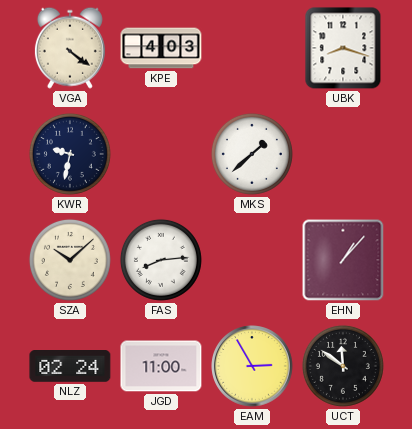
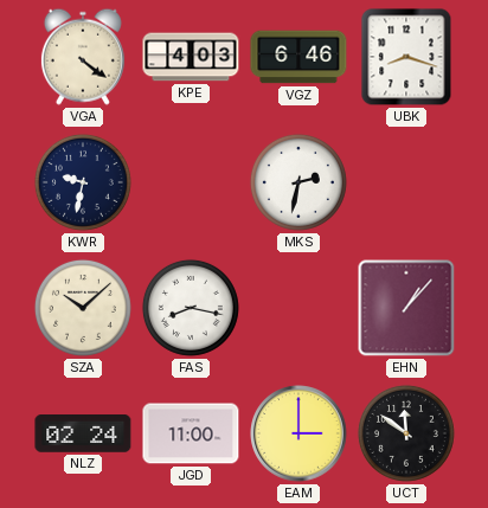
VGZ: none -> 6:46 (298, 57)
MKS: 1:38 -> 2:32 (298, 182)
FAS: 8:14 -> 8:17 (191, 308)
EAM: 2:55 -> 3:00 (298, 433)
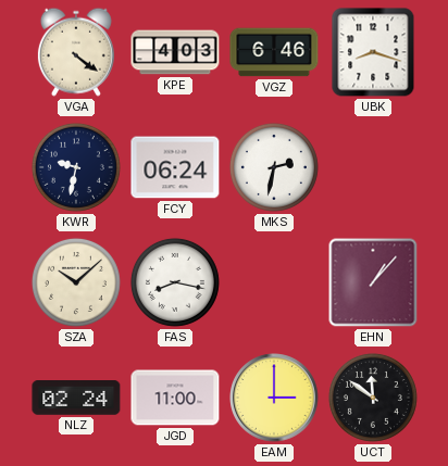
FCY: none -> 06:24 (175, 167)
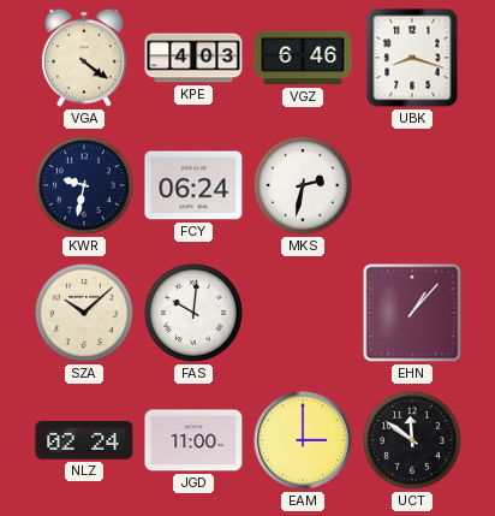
FAS: 8:17 -> 10:01 (193, 313)
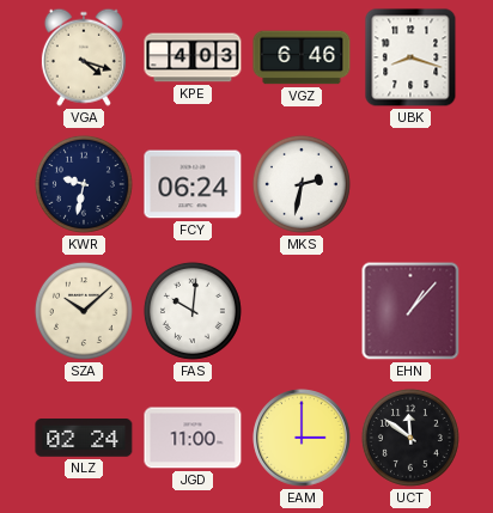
VGA: 4:21 -> 4:18 (84, 57)
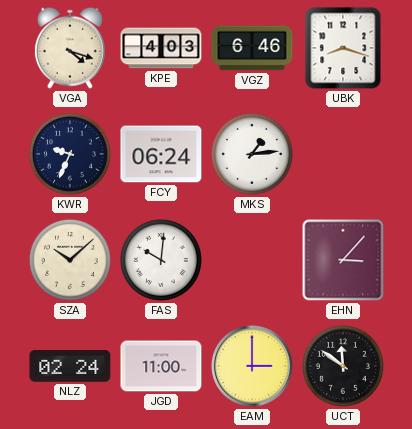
KWR: 9:32 -> 9:34 (70, 154)
MKS: 2:32 -> 1:14 (252, 154)
EHN: 1:07 -> 3:07 (343, 260)
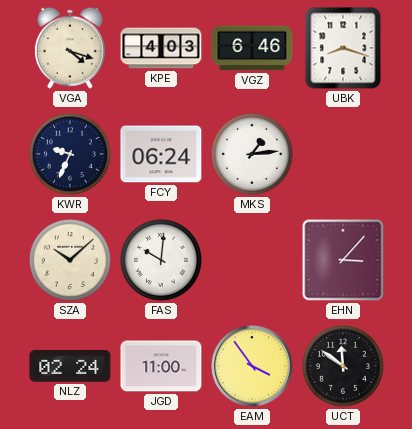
EAM: 3:00 -> 3:54 (252, 366)
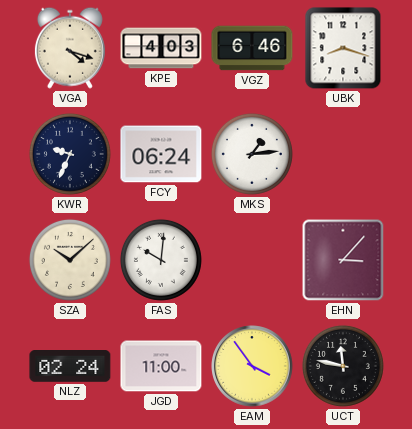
UCT: 11:51 -> 11:47 (343, 366)
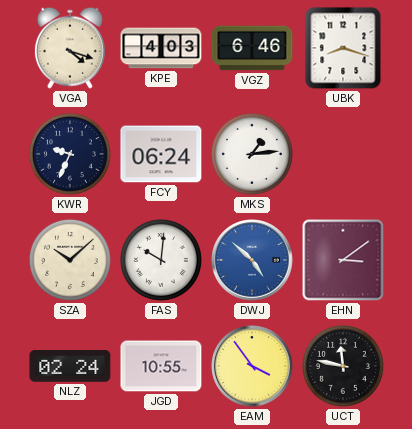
DWJ: none -> 4:52 (252, 260)
EHN: 3:07 -> 3:09 (343, 260)
JGD: 11:00 -> 10:55 (161, 366)
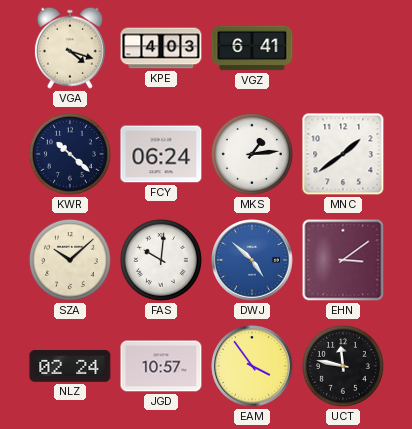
VGZ: 6:46 -> 6:41 (252, 48)
UBK: 8:18 -> none (343, 48)
KWR: 9:34 -> 10:22 (70, 154)
MNC: none -> 1:39 (343, 154)
JGD: 10:55 -> 10:57 (161, 366)
